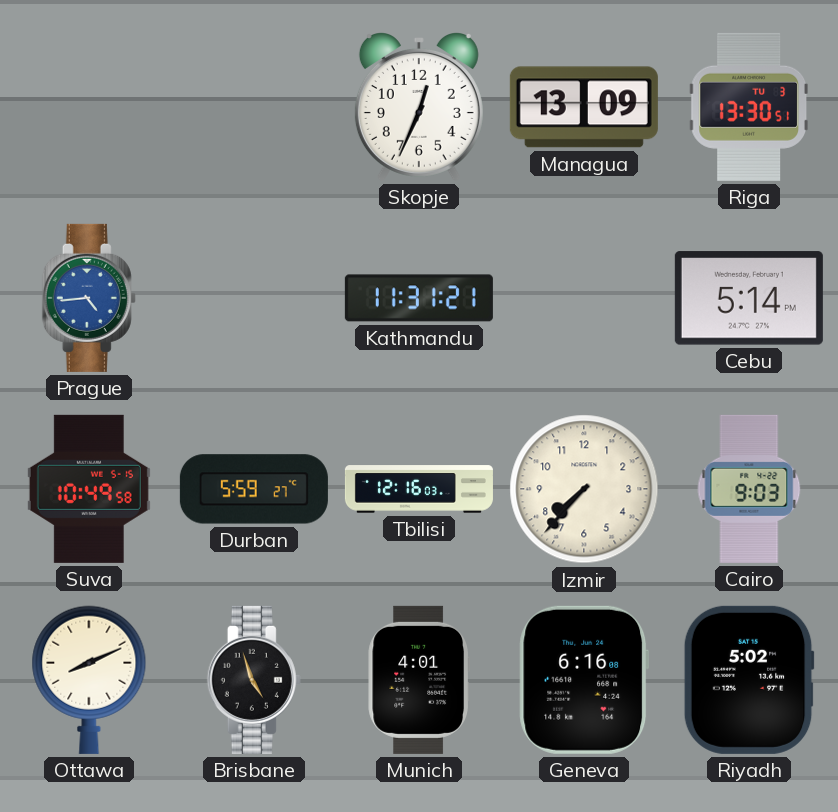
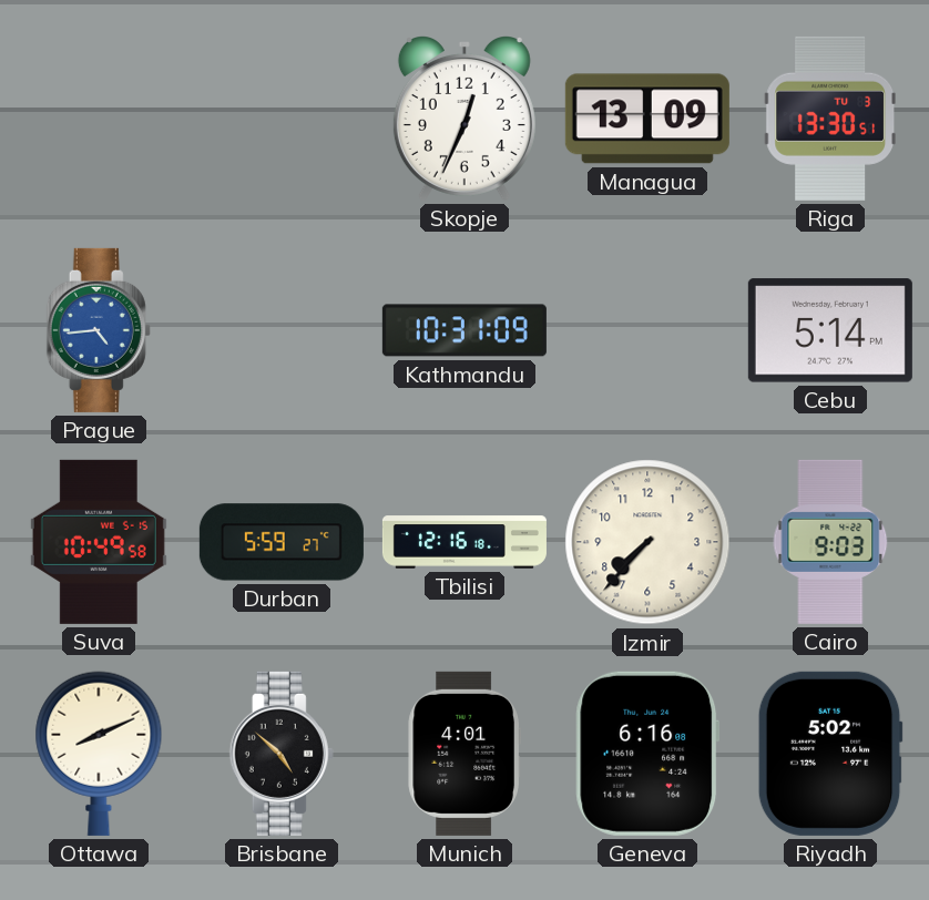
Kathmandu: 11:31 -> 10:31 (465, 330)
Tbilisi: 12:16:03 -> 12:16:18 (465, 542)
Brisbane: 4:57 -> 4:52 (282, 754)
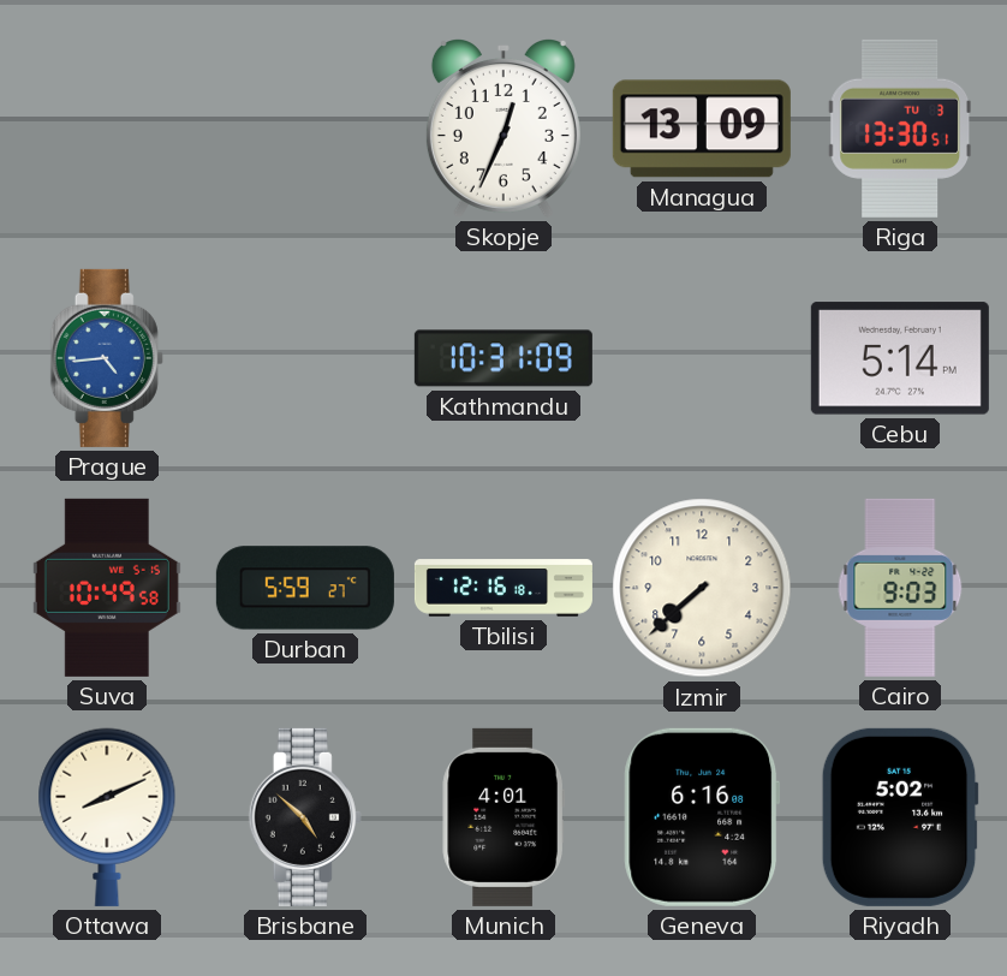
Izmir: 7:37 -> 7:38 (702, 588)
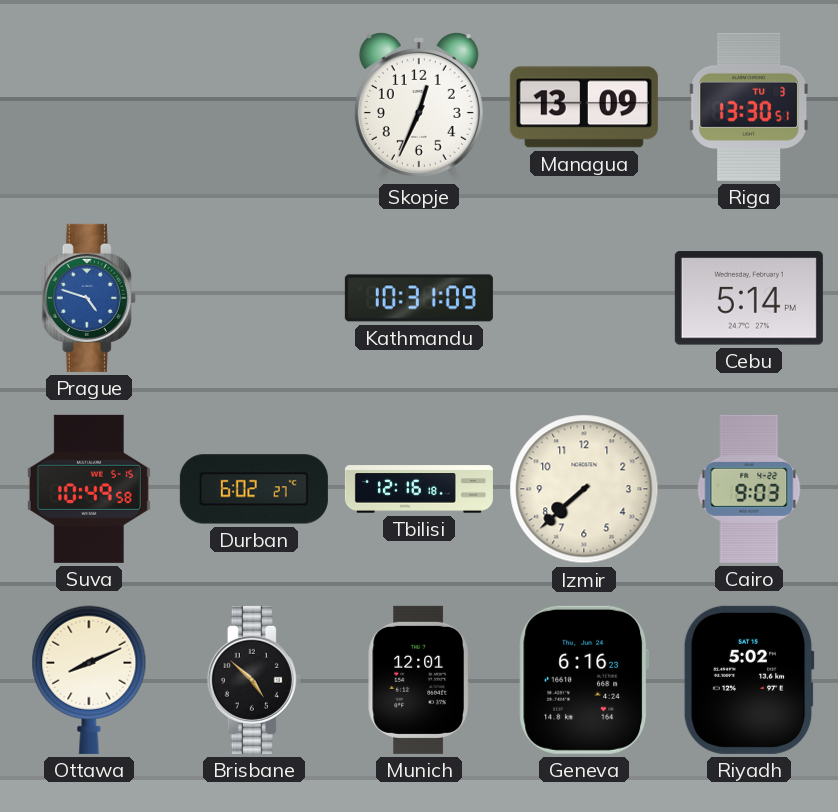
Prague: 4:44 -> 4:48 (89, 298)
Durban: 5:59 -> 6:02 (254, 489)
Munich: 4:01 -> 12:01 (419, 680)
Geneva: 6:16:08 -> 6:16:23 (584, 680)
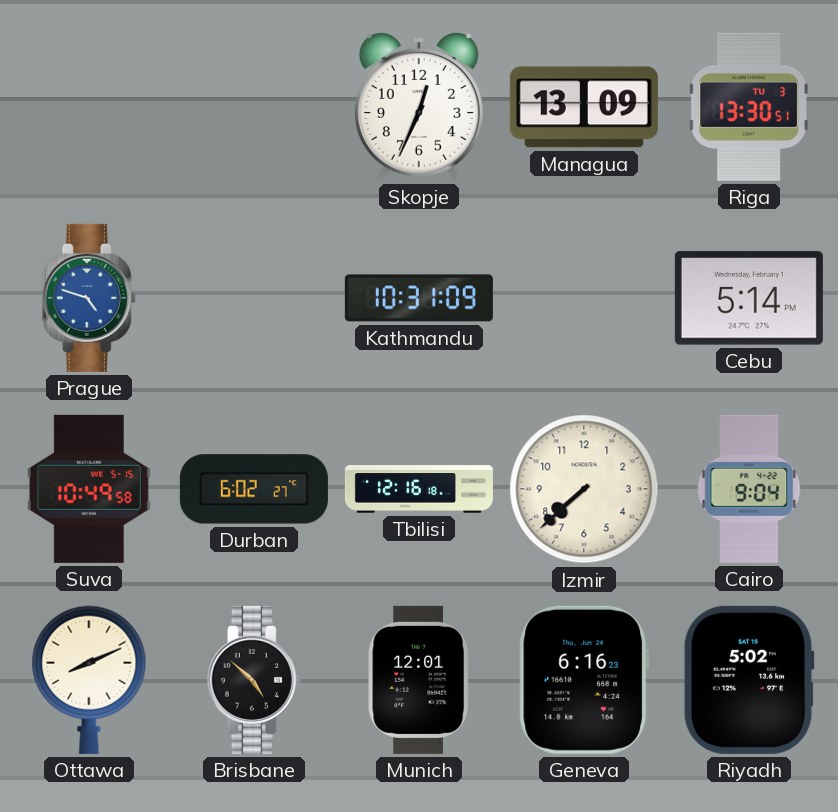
Cairo: 9:03 -> 9:04 (749, 489)
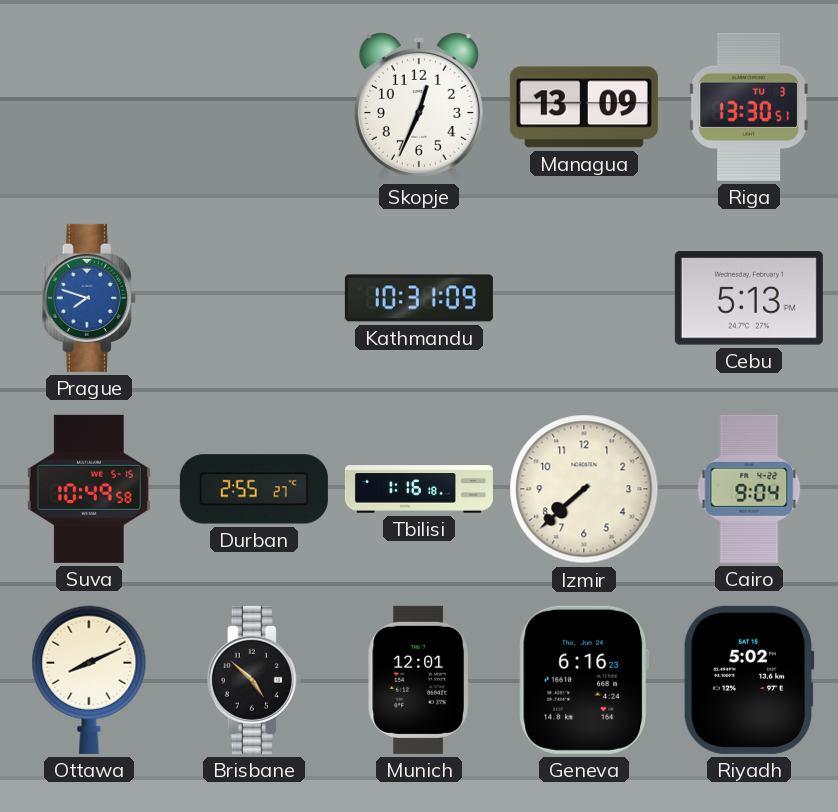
Prague: 4:48 -> 7:48 (89, 298)
Cebu: 5:14 -> 5:13 (749, 298)
Durban: 6:02 -> 2:55 (254, 489)
Tbilisi: 12:16 -> 1:16 (419, 489)
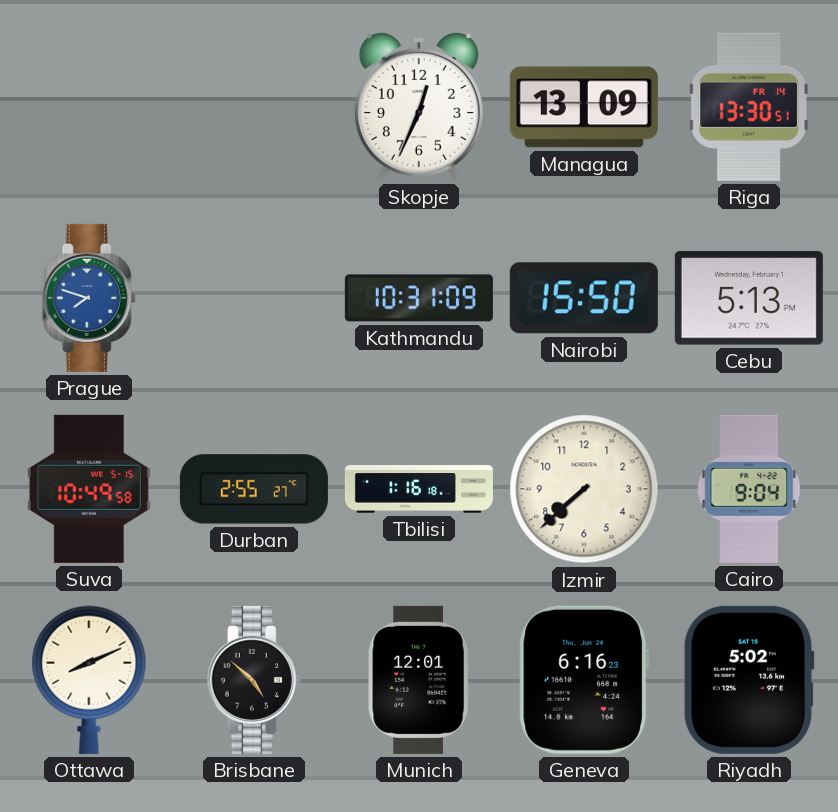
Riga date: TU 3 -> FR 14 (748, 107)
Nairobi: none -> 15:50 (584, 298)
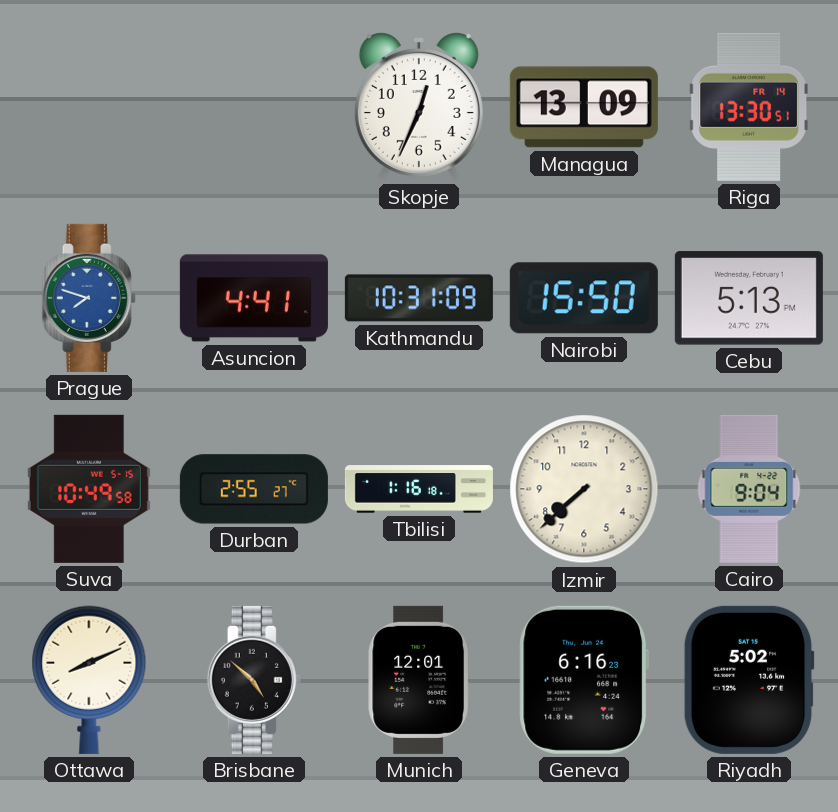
Asuncion: none -> 4:41 (254, 298)
